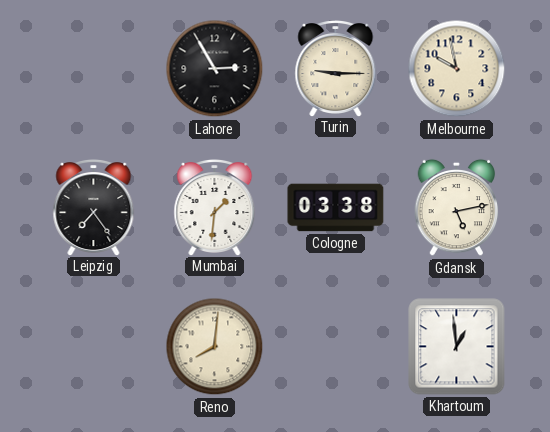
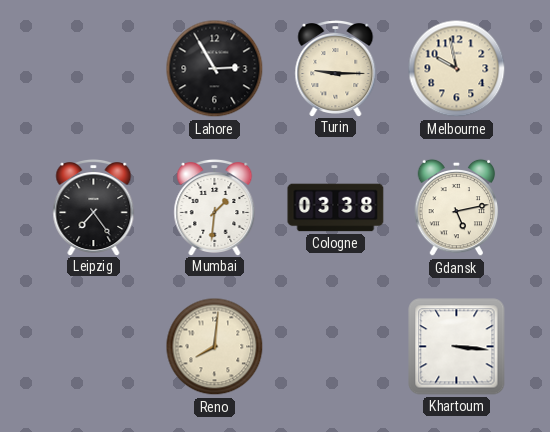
Khartoum: 12:59 -> 3:16 (457, 347)
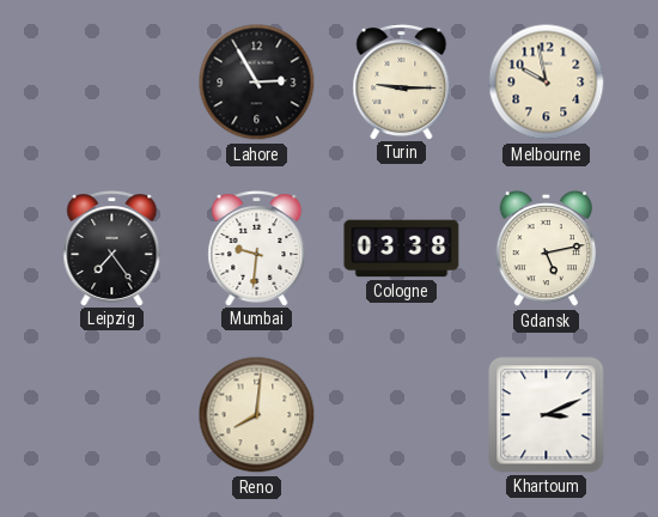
Mumbai: 1:31 -> 9:31 (257, 249)
Khartoum: 3:16 -> 3:11 (547, 415)
